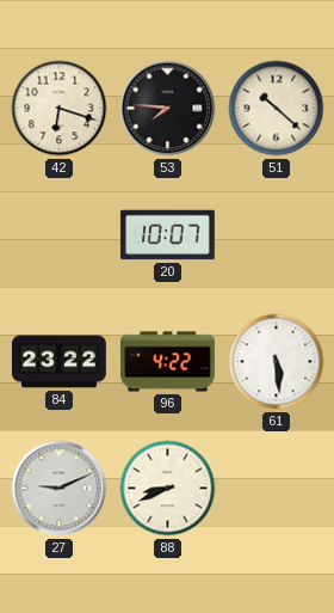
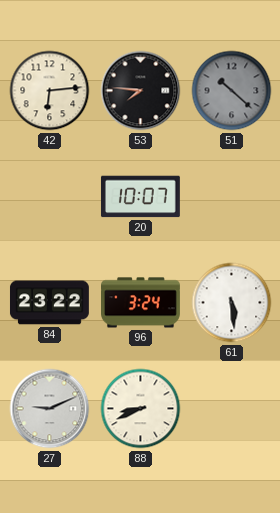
42: 6:18 -> 6:14 (50, 91)
51 dial: cream -> grey (232, 91)
96: 4:22 -> 3:24 (141, 303)
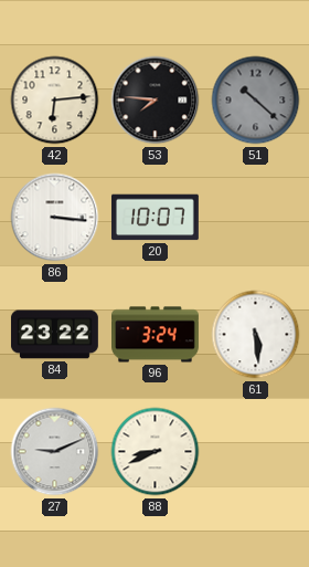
86: none -> 3:16 (55, 218)
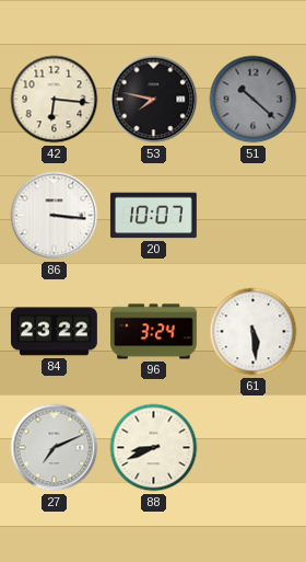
42: 6:14 -> 6:16 (55, 100)
53: 7:46 -> 7:47 (154, 100)
27: 9:11 -> 7:11 (55, 448)
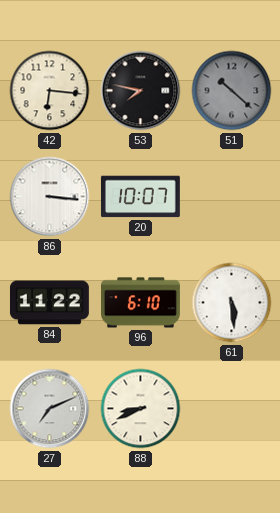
84: 23:22 -> 11:22 (49, 303)
96: 3:24 -> 6:10 (141, 303)
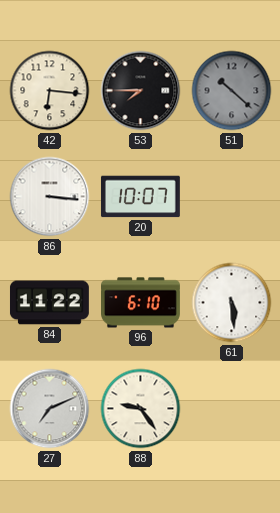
53: 7:47 -> 7:45 (141, 91)
88: 8:41 -> 9:24 (141, 409)
